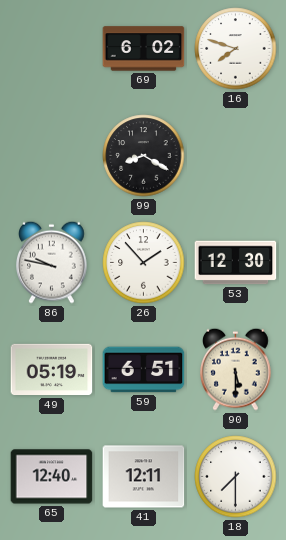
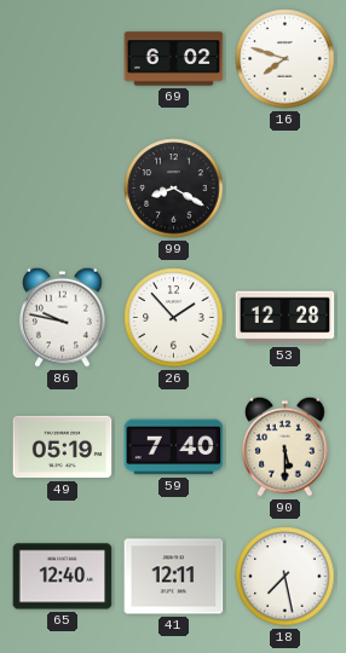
53: 12:30 -> 12:28 (286, 318)
59: 6:51 -> 7:40 (174, 447)
18: 7:30 -> 7:28 (286, 577)
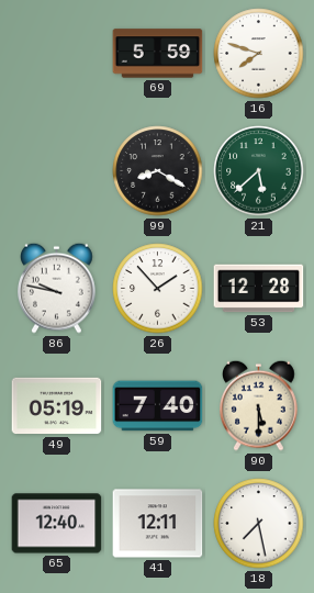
69: 6:02 -> 5:59 (158, 54)
21: none -> 5:38 (259, 171)
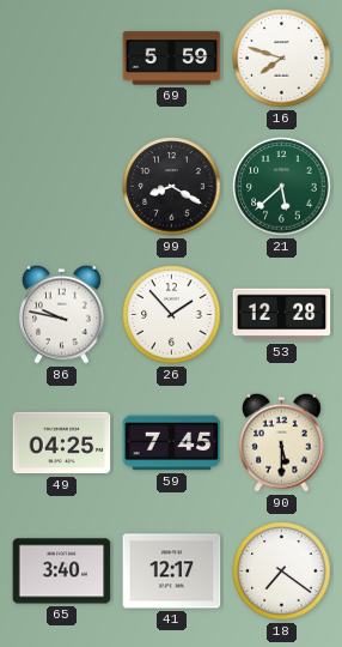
49: 05:19 -> 04:25 (62, 443)
59: 7:40 -> 7:45 (172, 443)
65: 12:40 -> 3:40 (62, 572)
41: 12:11 -> 12:17 (172, 572)
18: 7:28 -> 7:21 (282, 572)
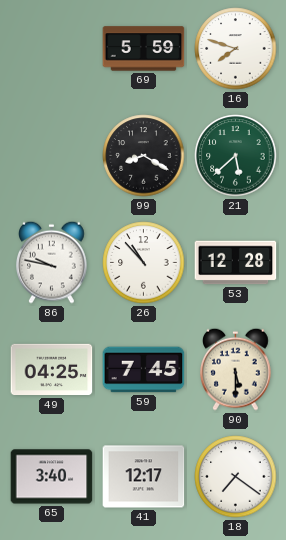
26: 1:53 -> 10:53 (144, 263)
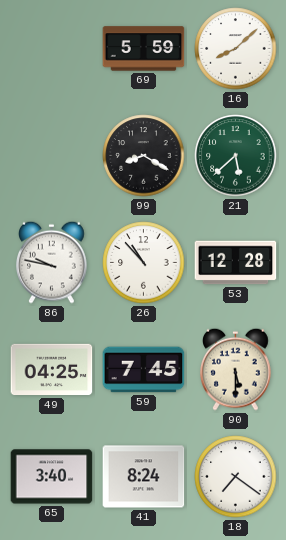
16: 7:48 -> 8:08 (236, 49)
41: 12:17 -> 8:24 (144, 477)
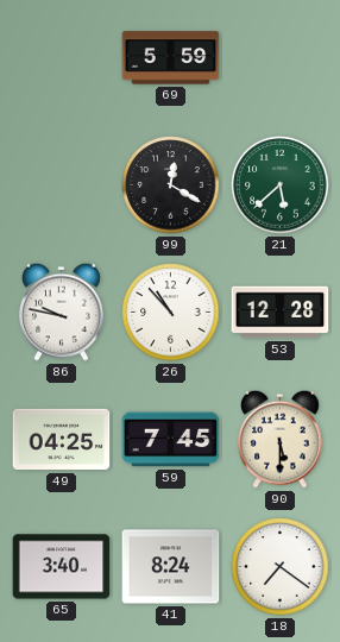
16: 8:08 -> none (236, 49)
99: 8:20 -> 12:20 (171, 185)
